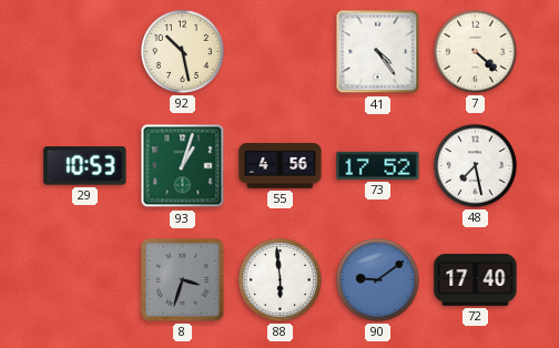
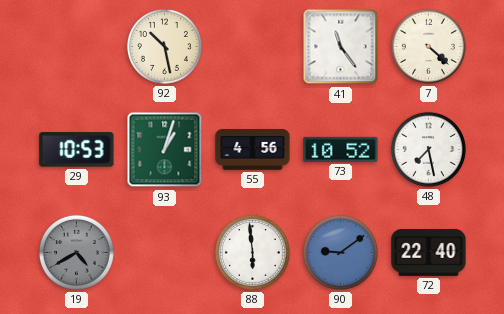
41: 4:24 -> 11:24 (341, 47)
73: 17:52 -> 10:52 (341, 149)
19: none -> 4:40 (76, 252)
8: 3:33 -> none (183, 280)
72: 17:40 -> 22:40 (429, 253)
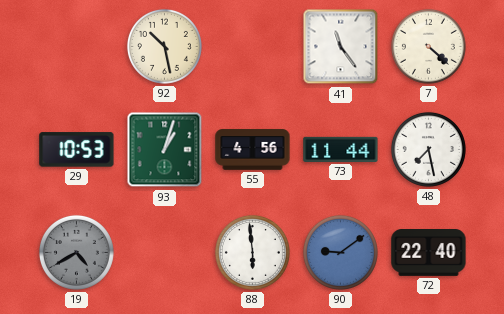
73: 10:52 -> 11:44 (341, 149)
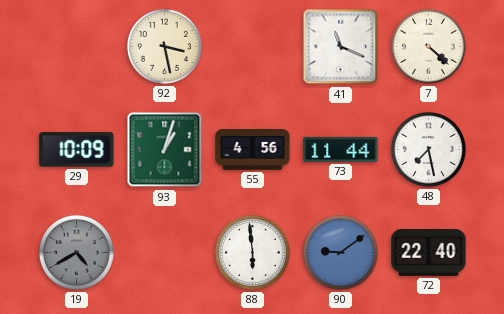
92: 10:28 -> 3:28 (164, 46)
41: 11:24 -> 11:19 (341, 47)
29: 10:53 -> 10:09 (77, 150)
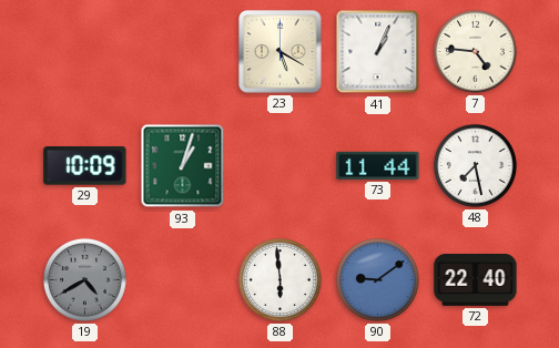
92: 3:28 -> none (164, 46)
23: none -> 5:20 (281, 52)
41: 11:19 -> 1:04 (378, 52)
7: 4:22 -> 4:46 (475, 51)
55: 4:56 -> none (253, 150)
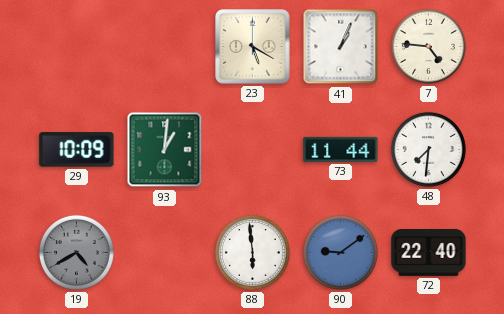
93: 1:03 -> 1:01 (165, 150)
48: 7:28 -> 7:31 (428, 149)
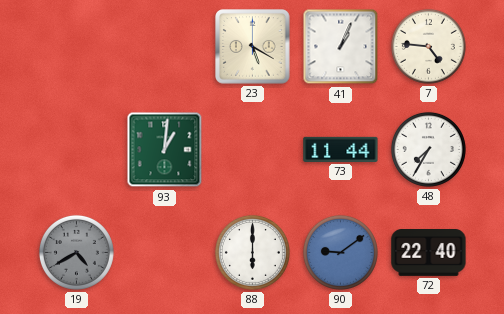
29: 10:09 -> none (77, 150)
48: 7:31 -> 7:35 (428, 149)
88: 5:59 -> 6:00 (252, 252)
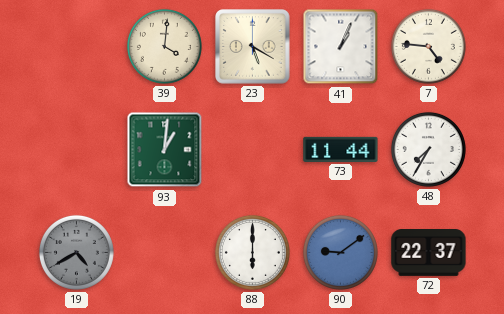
39: none -> 4:01 (164, 46)
72: 22:40 -> 22:37 (429, 253)
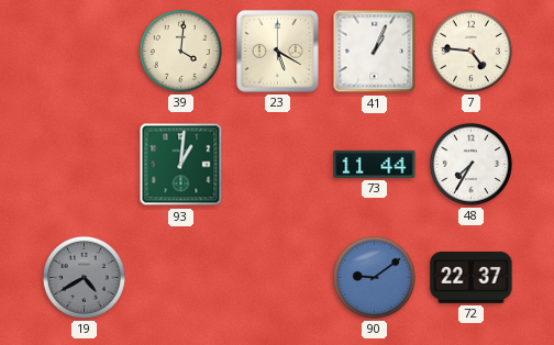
88: 6:00 -> none (252, 252)
